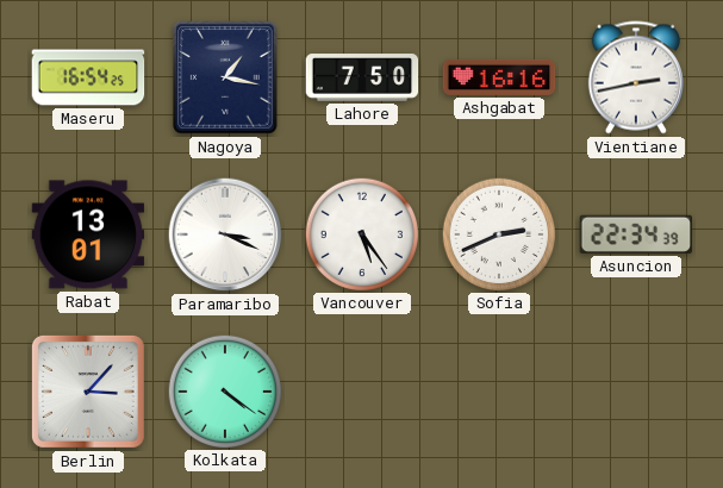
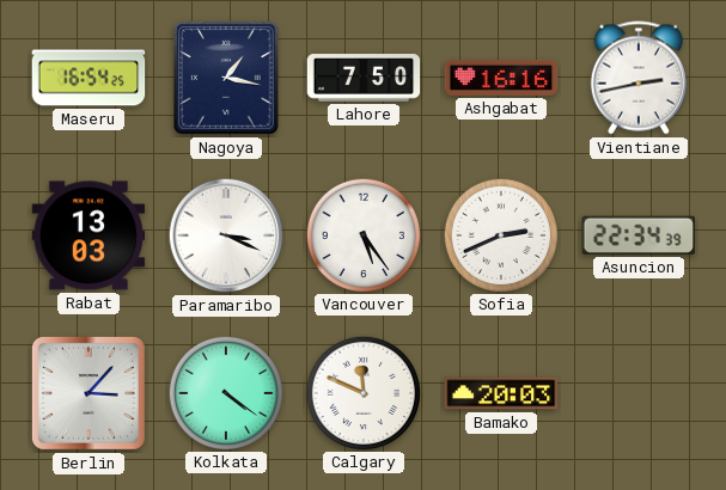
Rabat: 13:01 -> 13:03 (89, 235)
Calgary: none -> 11:49 (362, 392)
Bamako: none -> 20:03 (501, 393)
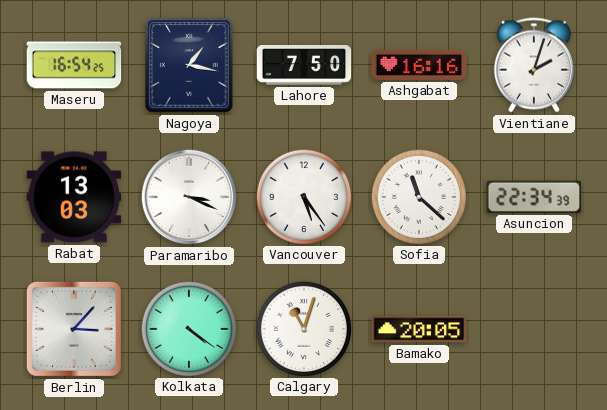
Vientiane: 2:43 -> 2:03 (534, 65)
Sofia: 2:41 -> 11:22 (418, 196)
Calgary: 11:49 -> 11:03 (303, 328)
Bamako: 20:03 -> 20:05 (419, 329)
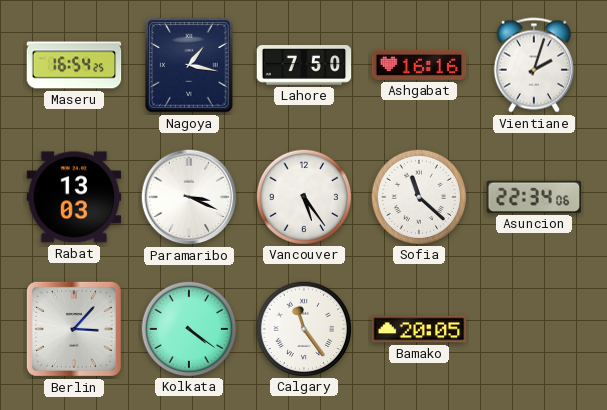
Asuncion: 22:34:39 -> 22:34:06 (534, 197)
Calgary: 11:03 -> 11:24 (303, 328)
